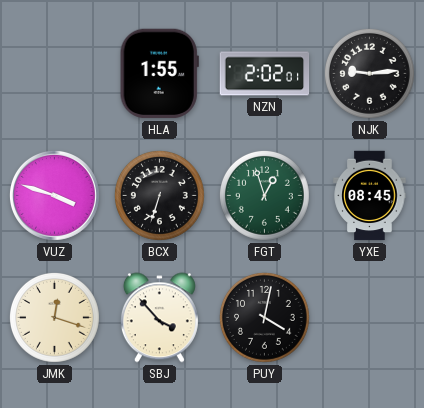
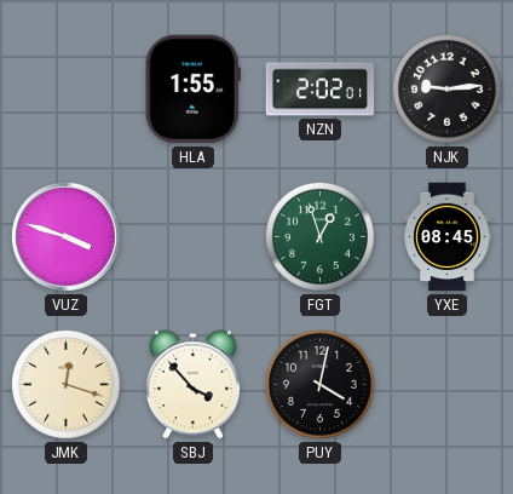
BCX: 6:33 -> none (159, 195)
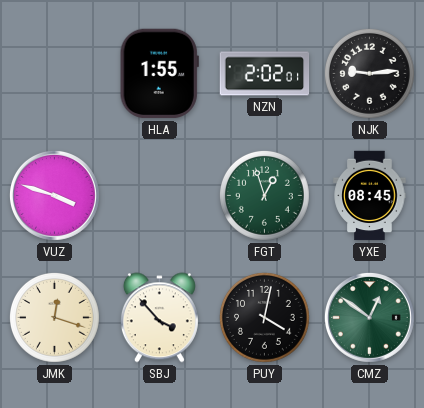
CMZ: none -> 12:51 (369, 317)
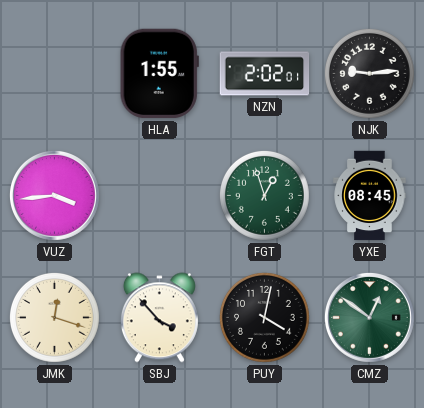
VUZ: 3:48 -> 3:44 (54, 195)
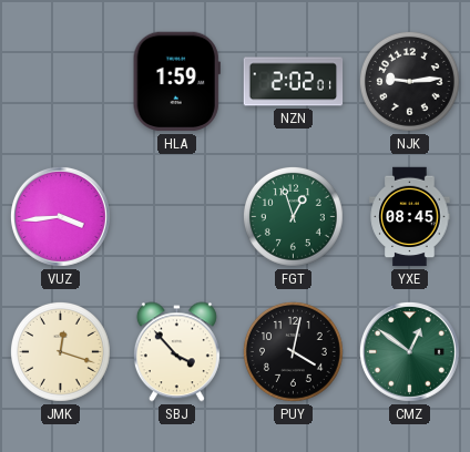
HLA: 1:55 -> 1:59 (176, 82)
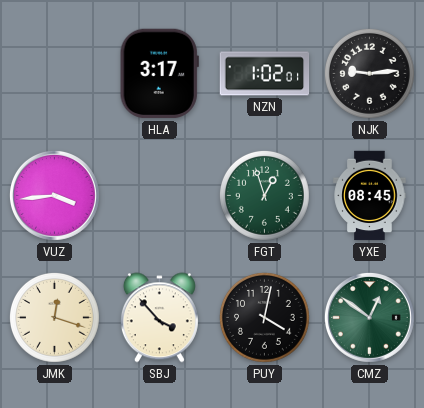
HLA: 1:59 -> 3:17 (159, 74)
NZN: 2:02 -> 1:02 (265, 74)
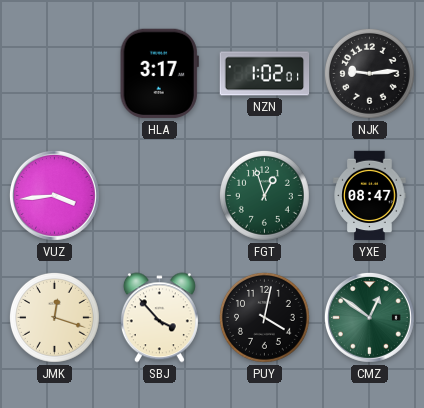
YXE: 08:45 -> 08:47 (370, 196)
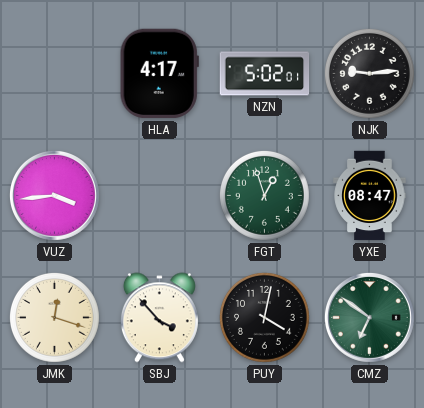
HLA: 3:17 -> 4:17 (159, 74)
NZN: 1:02 -> 5:02 (265, 74)
CMZ: 12:51 -> 6:51 (369, 317)
